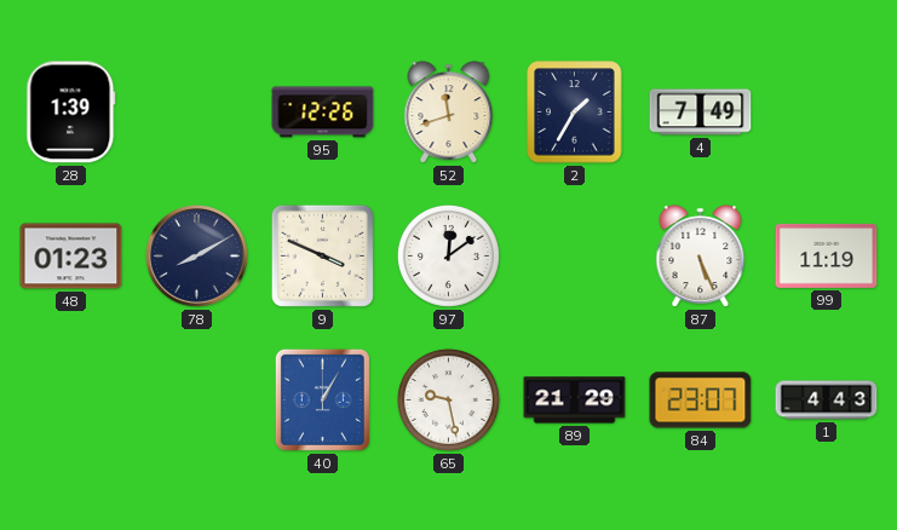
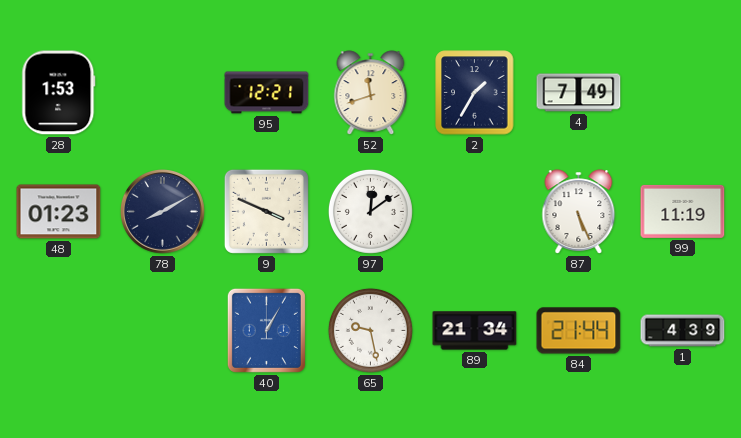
28: 1:39 -> 1:53 (59, 93)
95: 12:26 -> 12:21 (267, 93)
89: 21:29 -> 21:34 (475, 331)
84: 23:07 -> 21:44 (579, 331)
1: 4:43 -> 4:39 (683, 331)
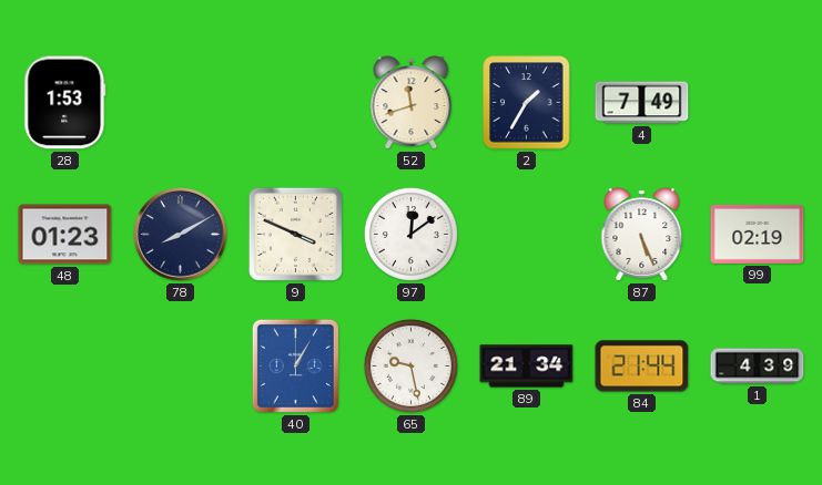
95: 12:21 -> none (267, 93)
99: 11:19 -> 02:19 (758, 234)
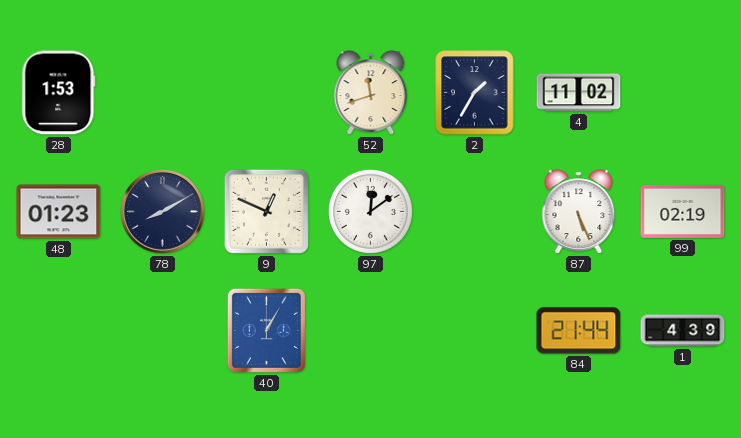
4: 7:49 -> 11:02 (579, 93)
9: 3:49 -> 12:49 (266, 211)
65: 9:28 -> none (410, 365)
89: 21:34 -> none (527, 367)
